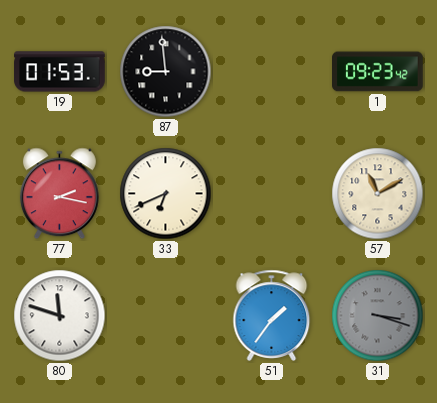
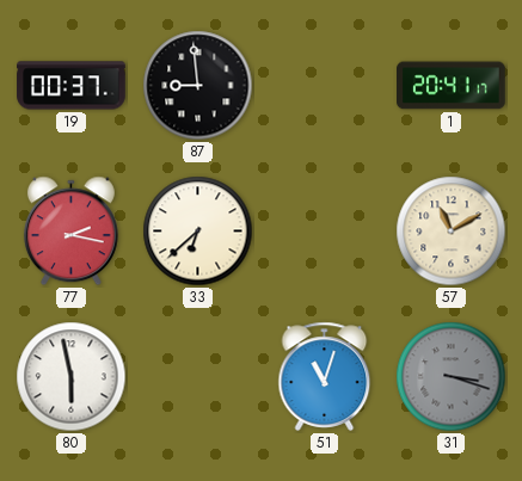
19: 01:53 -> 00:37 (72, 86)
1: 09:23 -> 20:41 (452, 86)
33: 6:41 -> 6:38 (198, 232)
80: 11:48 -> 5:58 (72, 377)
51: 1:36 -> 11:03 (325, 376)
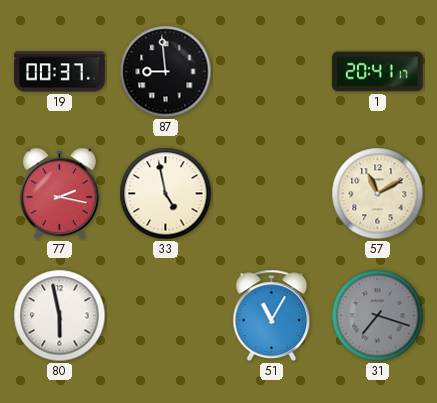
33: 6:38 -> 4:58 (166, 194)
51: 11:03 -> 11:05 (272, 315)
31: 3:18 -> 7:18 (378, 316)
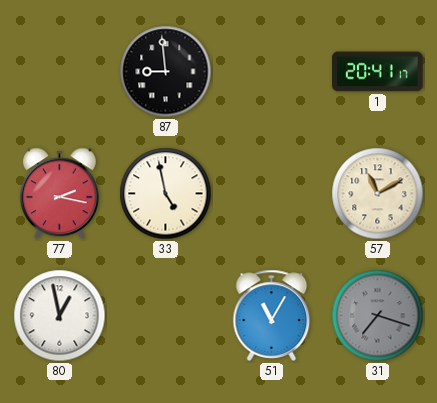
19: 00:37 -> none (60, 72)
80: 5:58 -> 12:58 (60, 316)
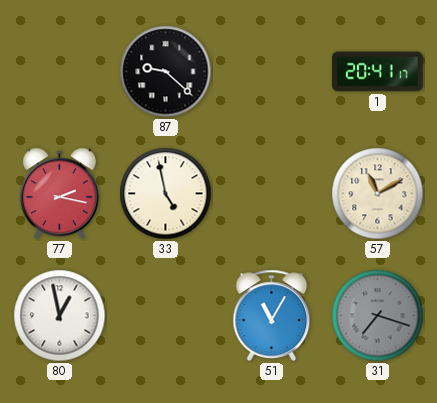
87: 8:59 -> 9:22 (166, 72)
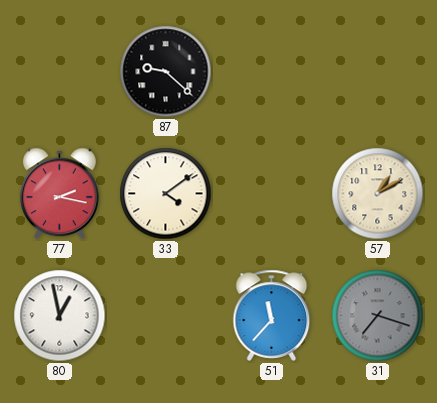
1: 20:41 -> none (378, 72)
33: 4:58 -> 4:09 (166, 194)
57: 11:10 -> 1:10 (378, 194)
51: 11:05 -> 11:37 (272, 315)
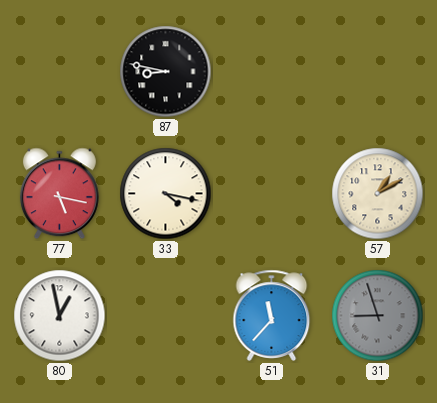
87: 9:22 -> 8:47 (166, 72)
77: 2:17 -> 5:17 (59, 194)
33: 4:09 -> 4:17 (166, 194)
31: 7:18 -> 8:57 (378, 316)
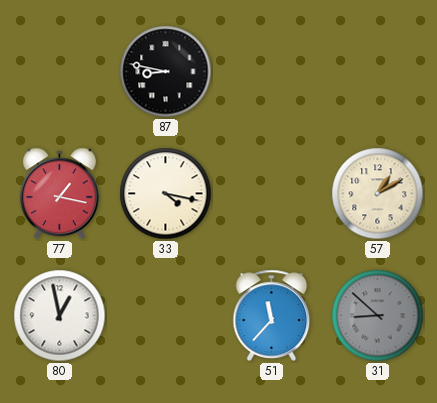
77: 5:17 -> 1:17 (59, 194)
31: 8:57 -> 8:52 (378, 316)
